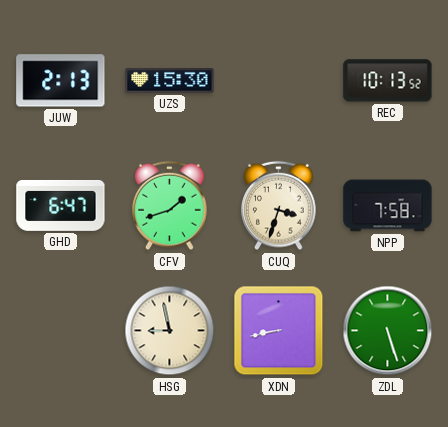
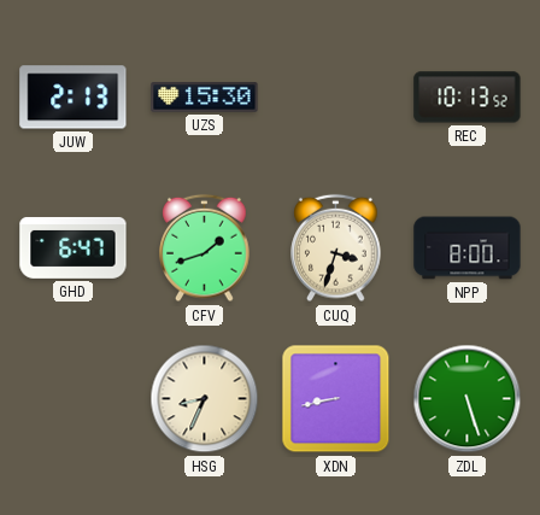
NPP: 7:58 -> 8:00 (468, 248)
HSG: 8:58 -> 8:34 (205, 399)
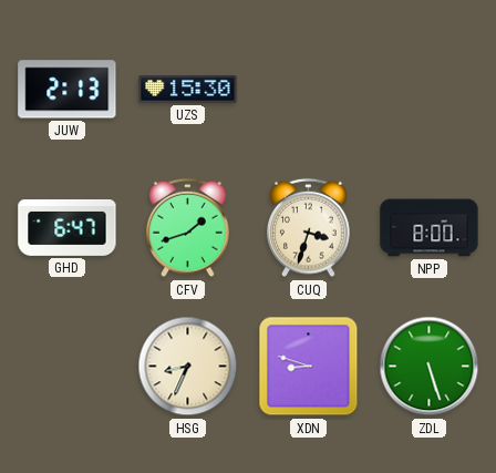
REC: 10:13 -> none (468, 98)
XDN: 8:43 -> 8:48 (309, 367)
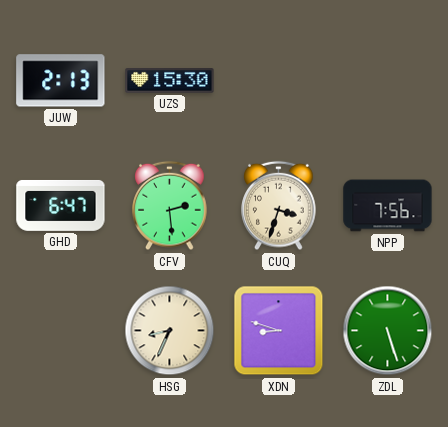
CFV: 1:42 -> 2:29 (170, 206)
NPP: 8:00 -> 7:56 (388, 206)
